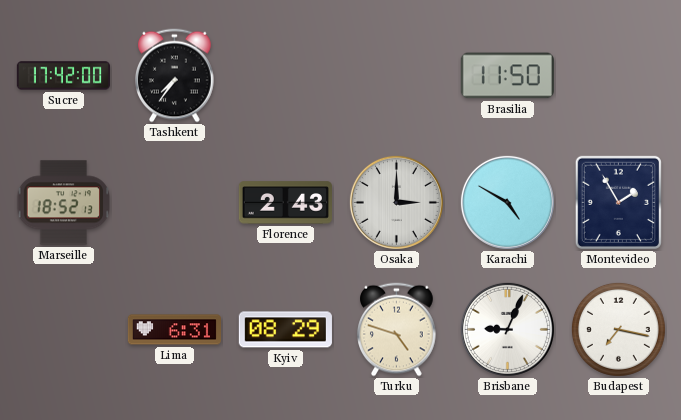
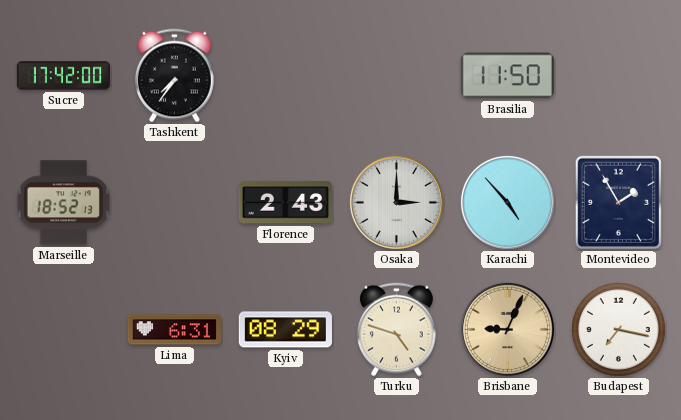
Karachi: 4:50 -> 4:53 (507, 202)
Brisbane dial: white -> champagne (507, 329)
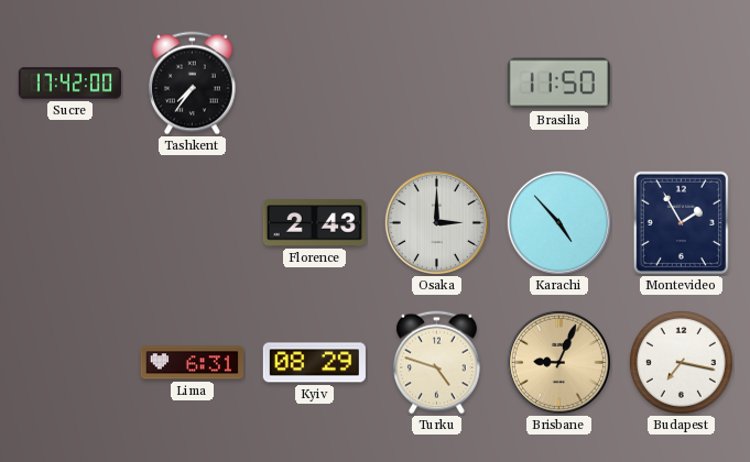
Marseille: 18:52 -> none (63, 203)
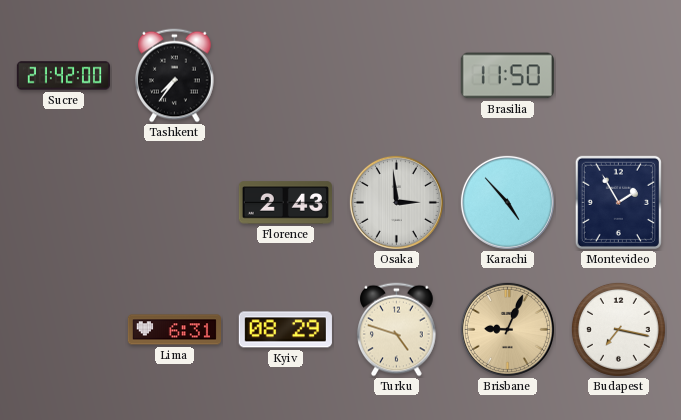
Sucre: 17:42 -> 21:42 (63, 76)
Osaka: 3:00 -> 2:59 (396, 202)
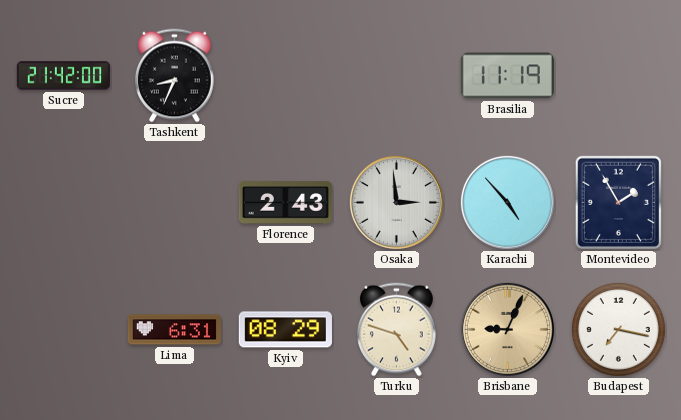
Tashkent: 7:36 -> 8:34 (175, 76)
Brasilia: 11:50 -> 11:19 (507, 76)
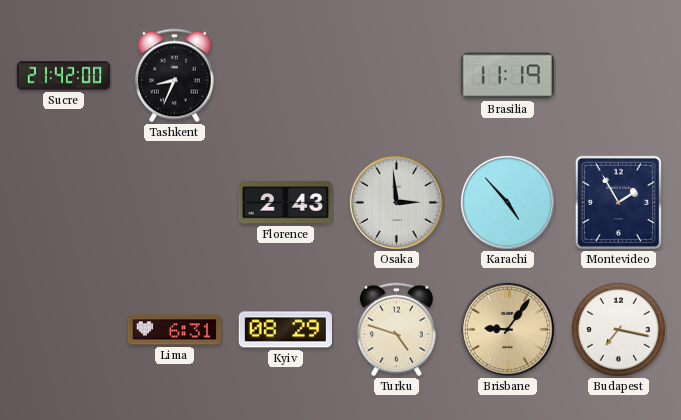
Brisbane: 9:04 -> 9:06 (507, 329)
